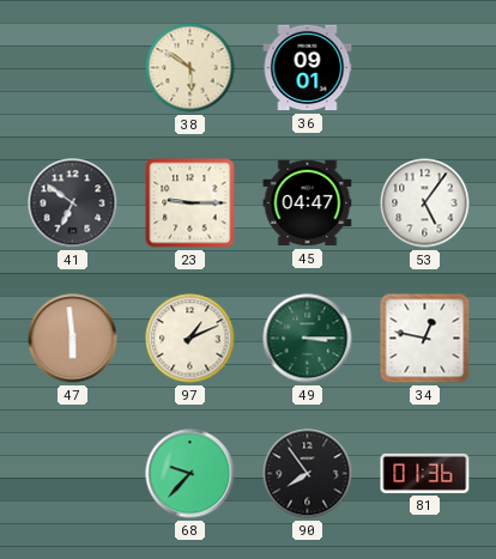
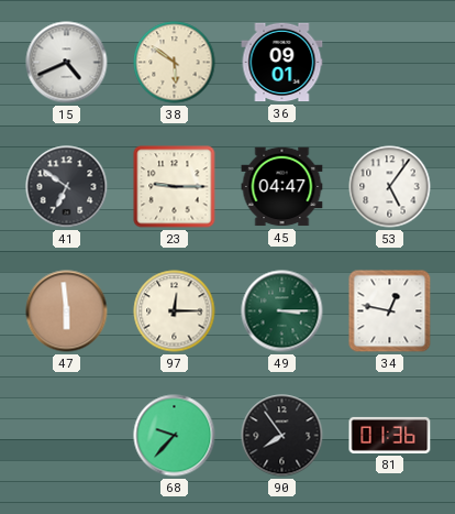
15: none -> 4:41 (67, 63)
97: 1:11 -> 12:15 (175, 311)
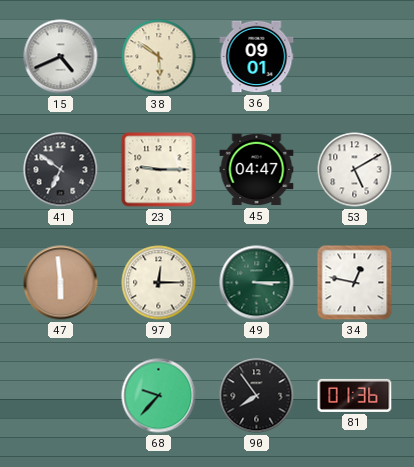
53: 5:06 -> 5:10 (355, 170)
